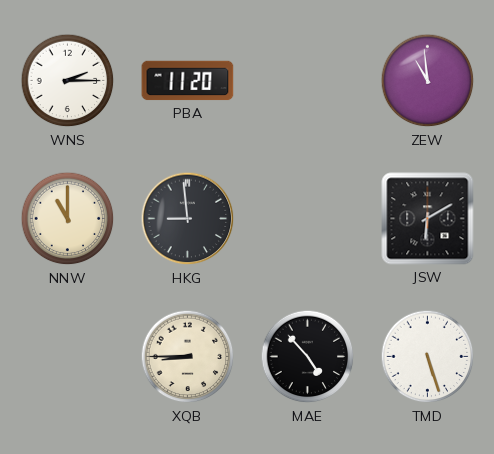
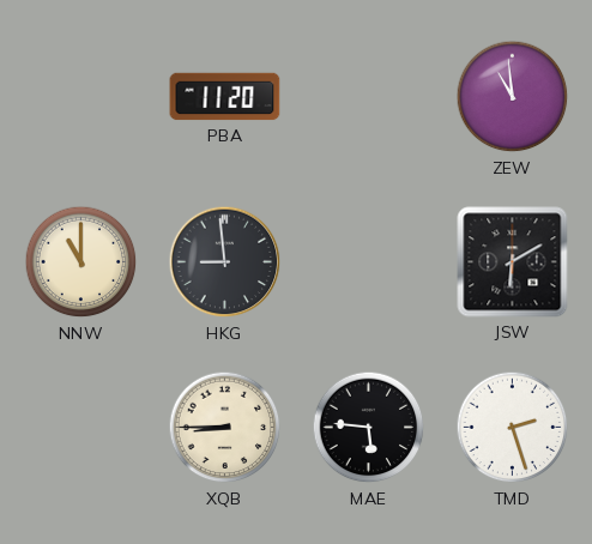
WNS: 2:15 -> none (68, 81)
MAE: 4:53 -> 5:46 (369, 428)
TMD: 5:27 -> 2:27 (513, 428)
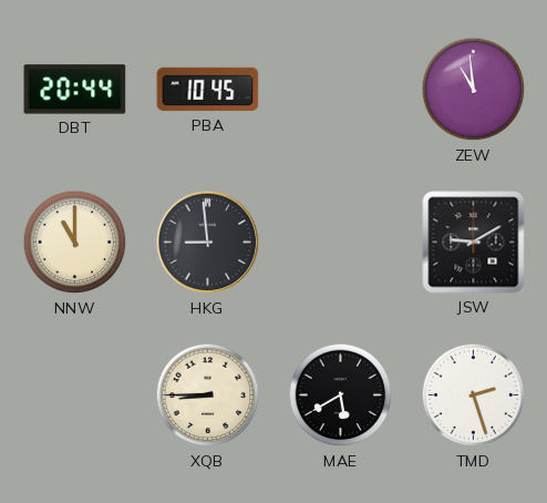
DBT: none -> 20:44 (75, 90)
PBA: 11:20 -> 10:45 (208, 90)
JSW: 6:10 -> 9:10 (474, 243)
MAE: 5:46 -> 5:40 (341, 396)
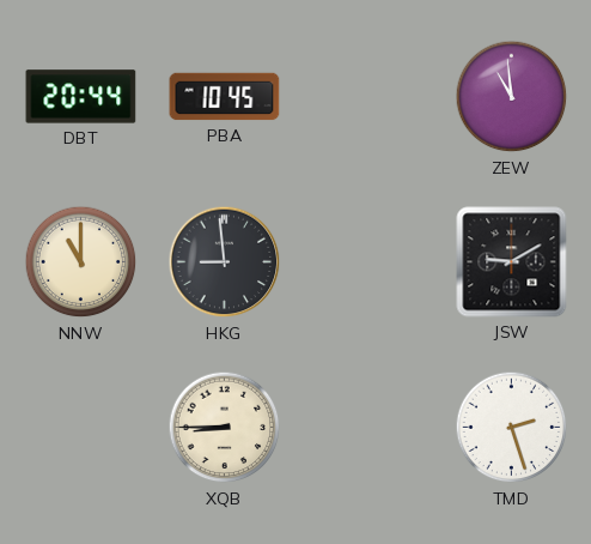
MAE: 5:40 -> none (341, 396)
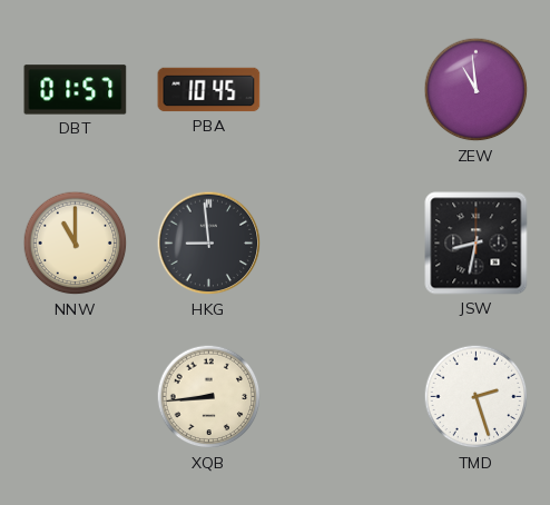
DBT: 20:44 -> 01:57 (76, 90)
JSW: 9:10 -> 8:32 (477, 244)
XQB: 8:45 -> 8:44 (209, 397)
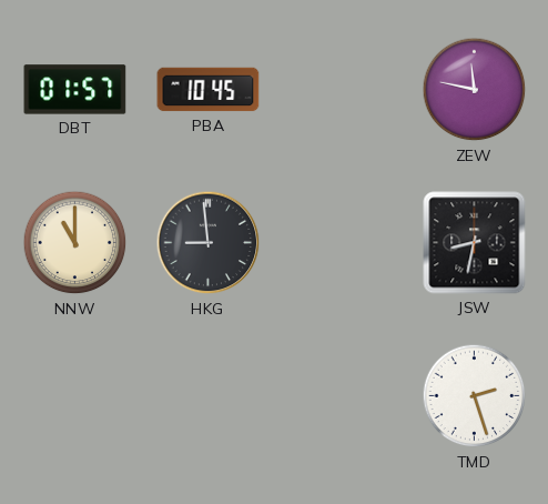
ZEW: 10:59 -> 11:47 (475, 90)
XQB: 8:44 -> none (209, 397)
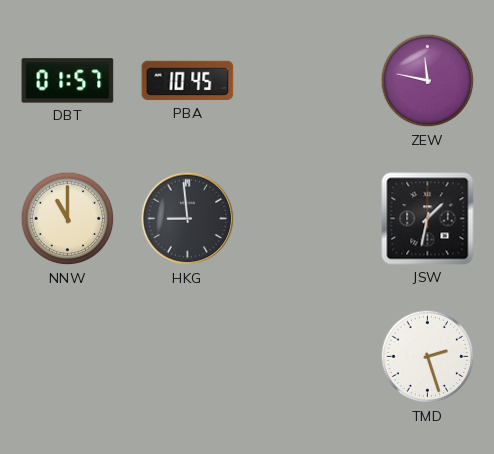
JSW: 8:32 -> 1:32 (428, 219)
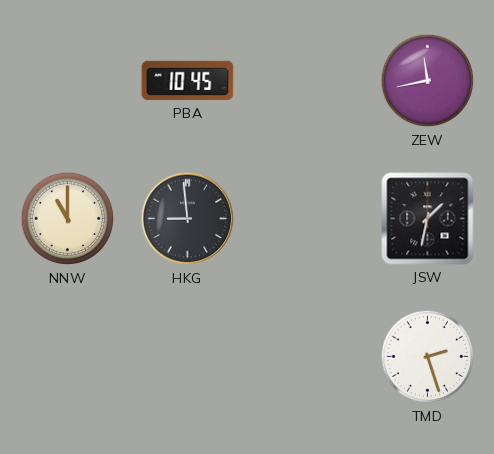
DBT: 01:57 -> none (68, 81)
ZEW: 11:47 -> 11:43 (428, 81)
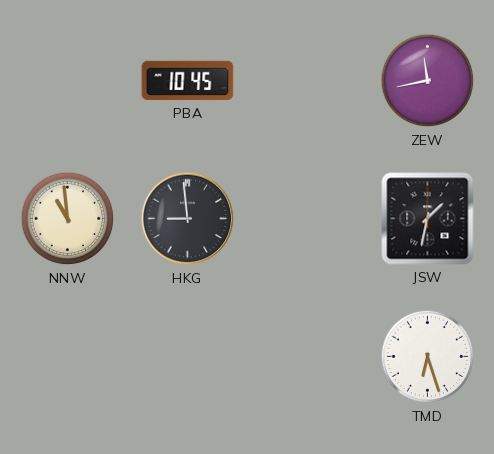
NNW: 11:00 -> 10:59 (68, 219)
TMD: 2:27 -> 6:27 (428, 357)
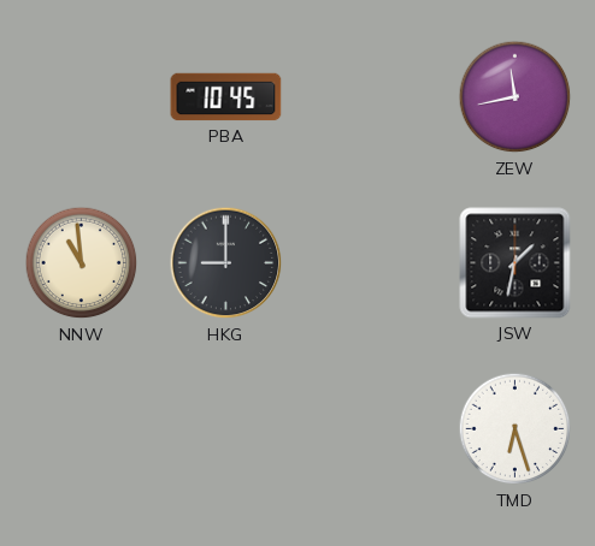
HKG: 8:59 -> 9:00 (226, 263)
